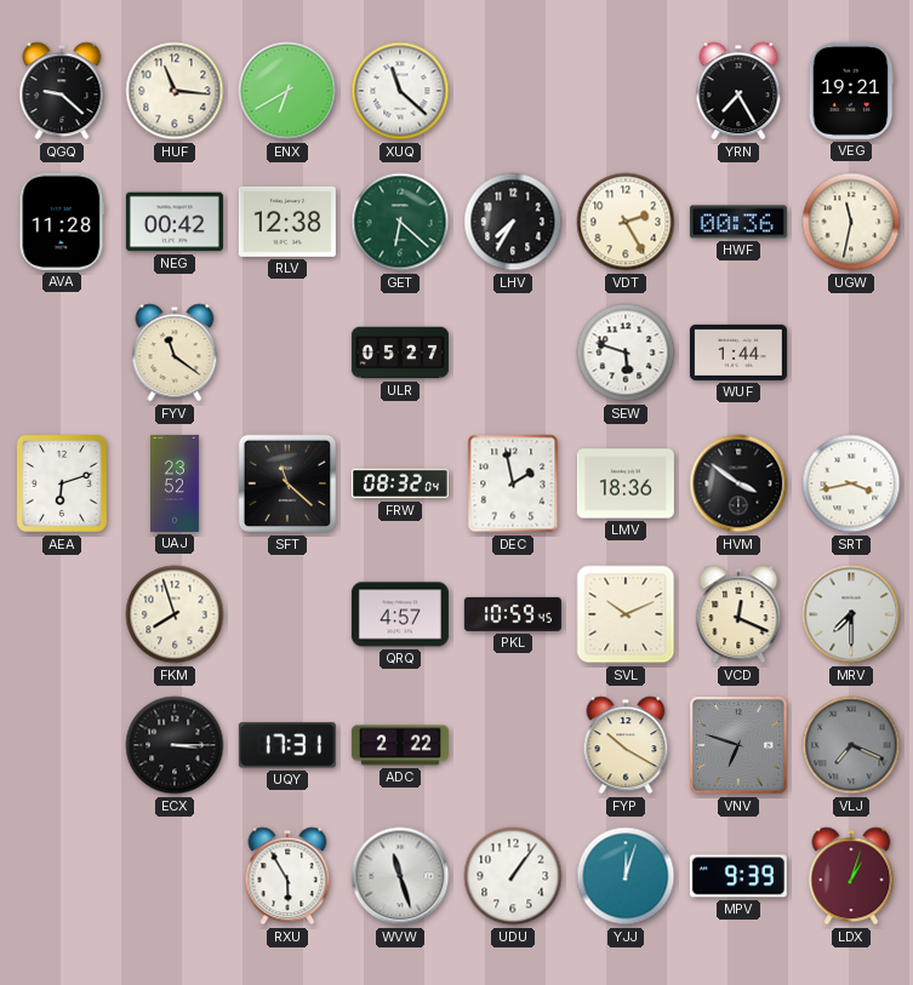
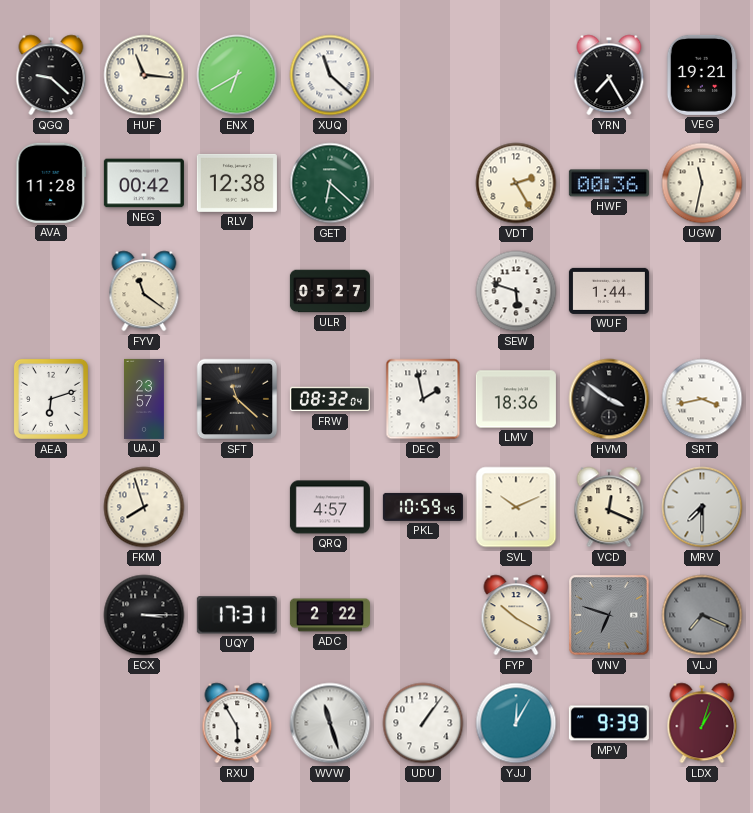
LHV: 7:35 -> none (513, 222)
UAJ: 23:52 -> 23:57 (145, 399)
YJJ: 12:03 -> 12:05 (516, 723)
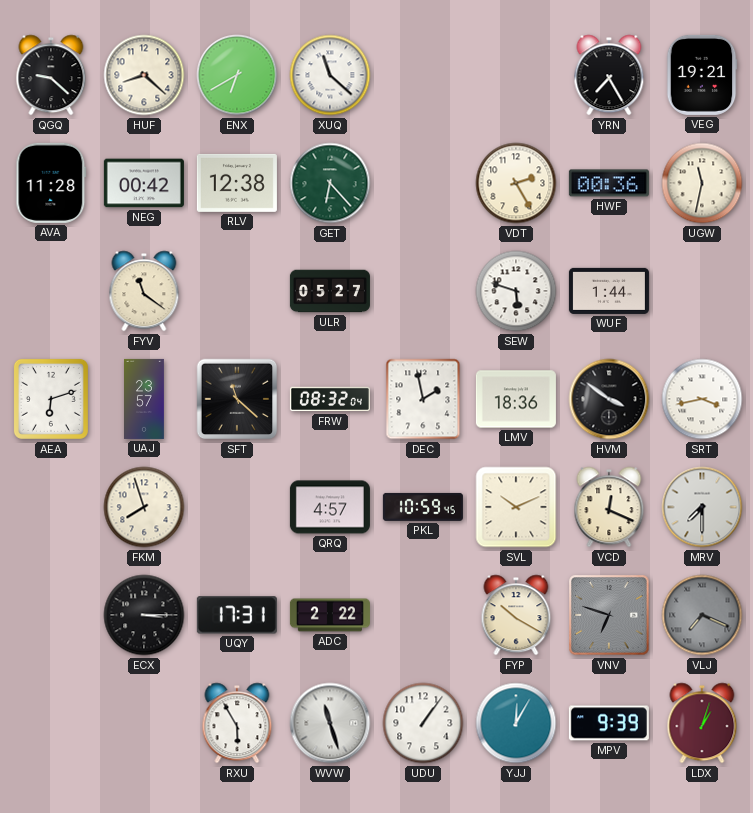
HUF: 11:16 -> 8:22 (144, 75)
GET: 6:22 -> 6:23 (330, 183)
